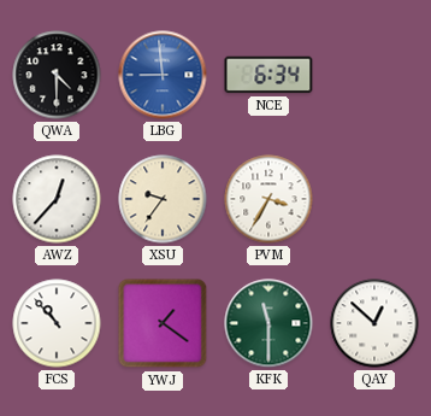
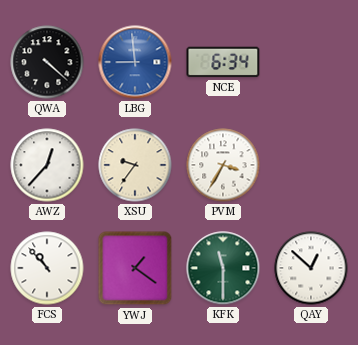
QWA: 4:30 -> 4:22 (47, 62)
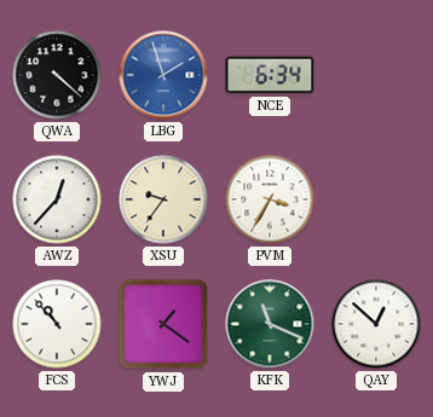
LBG: 8:59 -> 1:57 (163, 75)
KFK: 11:30 -> 11:19 (270, 324)
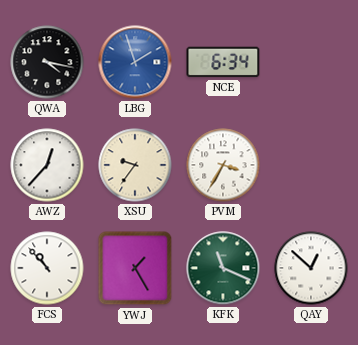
QWA: 4:22 -> 4:17 (47, 62)
YWJ: 1:21 -> 1:25 (135, 268)
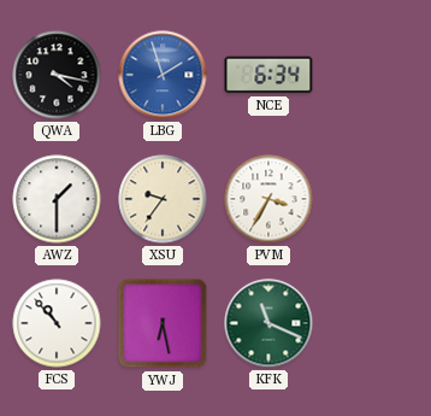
AWZ: 12:37 -> 1:30 (57, 199)
YWJ: 1:25 -> 6:28 (163, 323)
QAY: 12:52 -> none (311, 268)
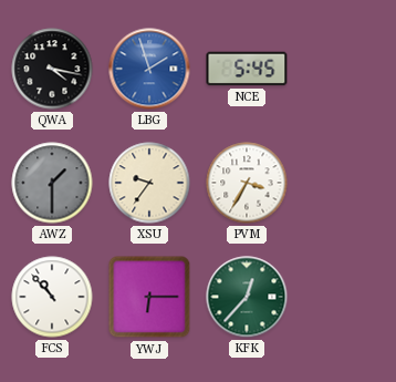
NCE: 6:34 -> 5:45 (247, 69)
AWZ dial: white -> grey (52, 183)
YWJ: 6:28 -> 6:15 (149, 297)
KFK: 11:19 -> 12:37 (247, 297)
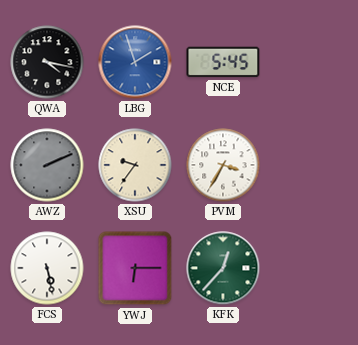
AWZ: 1:30 -> 2:11 (47, 165)
FCS: 10:53 -> 5:28 (47, 268)
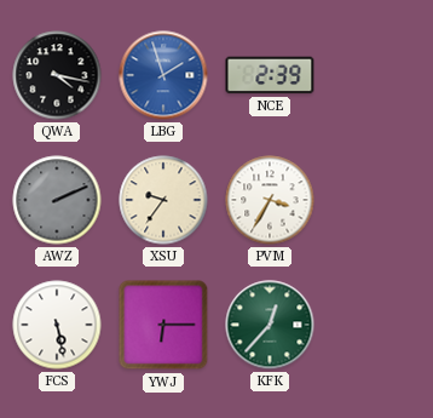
NCE: 5:45 -> 2:39 (270, 75)
